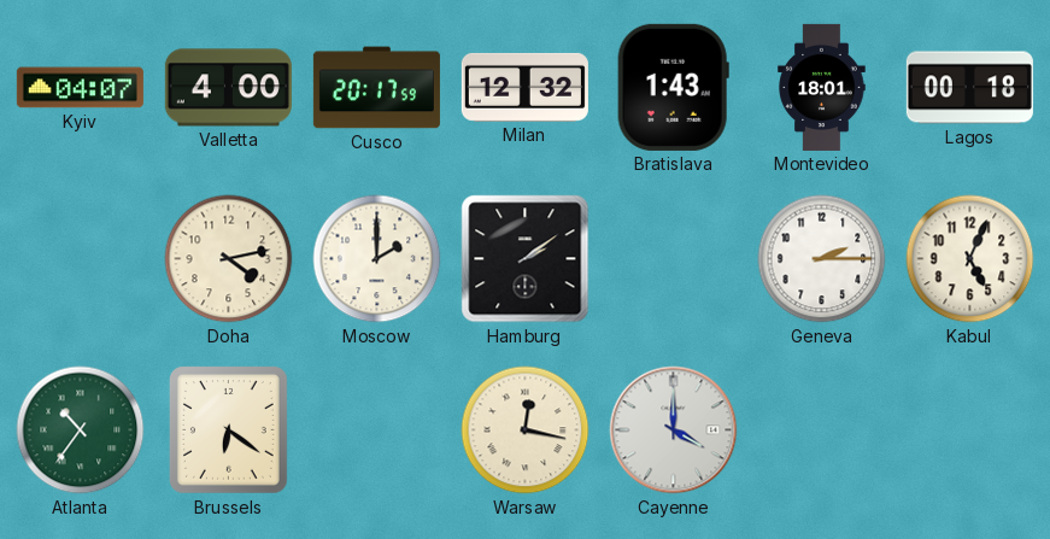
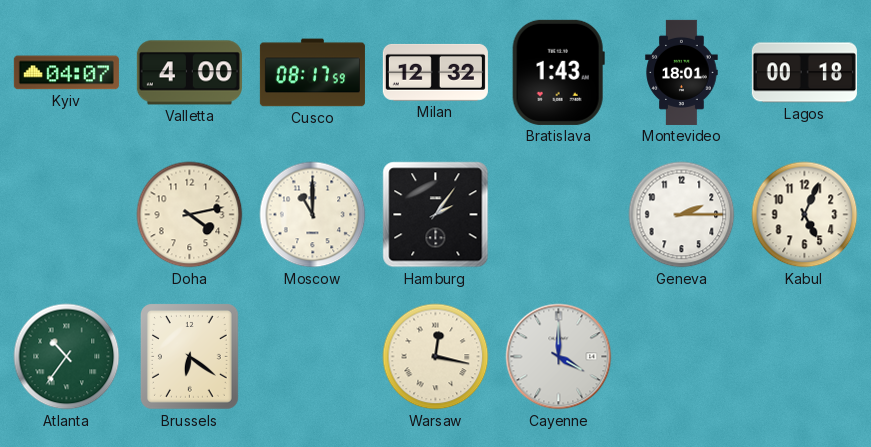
Cusco: 20:17 -> 08:17 (312, 73)
Moscow: 2:00 -> 11:00 (313, 215)
Hamburg: 2:09 -> 2:06 (436, 215)
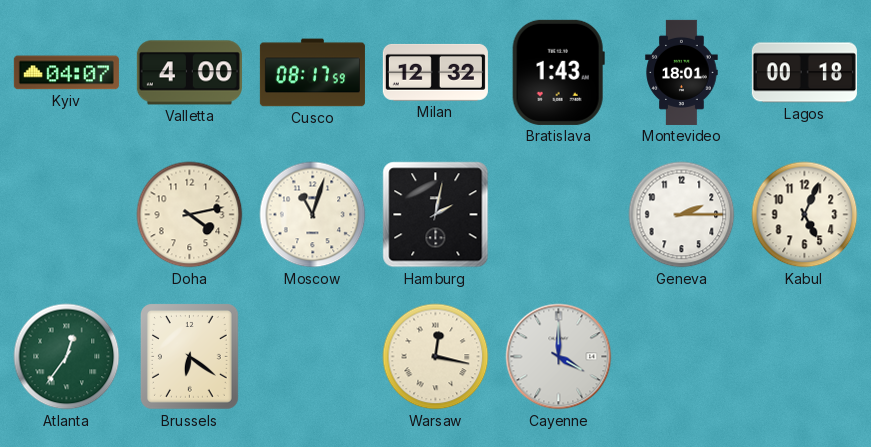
Moscow: 11:00 -> 11:03 (313, 215)
Hamburg: 2:06 -> 2:02 (436, 215)
Atlanta: 10:36 -> 12:36 (67, 357)
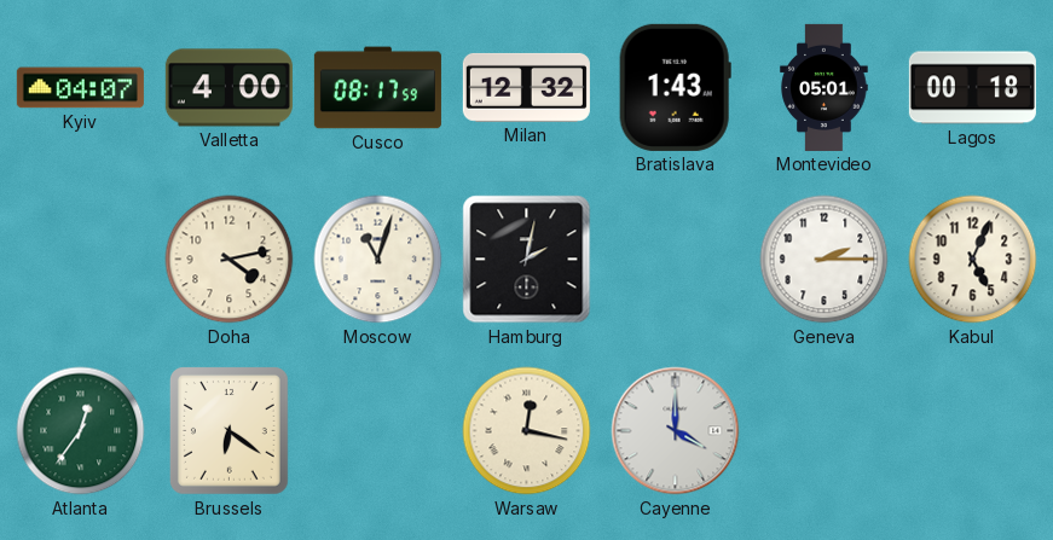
Montevideo: 18:01 -> 05:01 (825, 87)
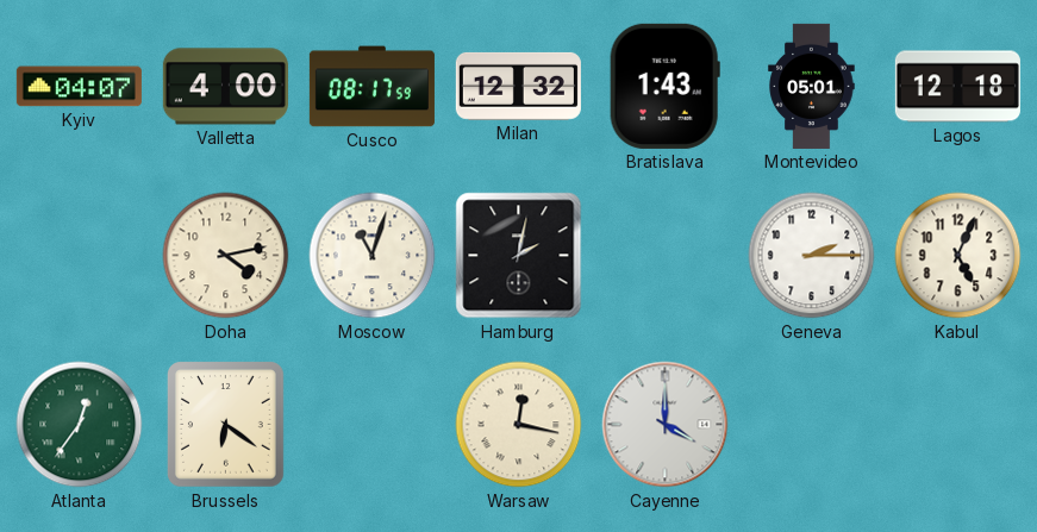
Lagos: 00:18 -> 12:18 (957, 87)
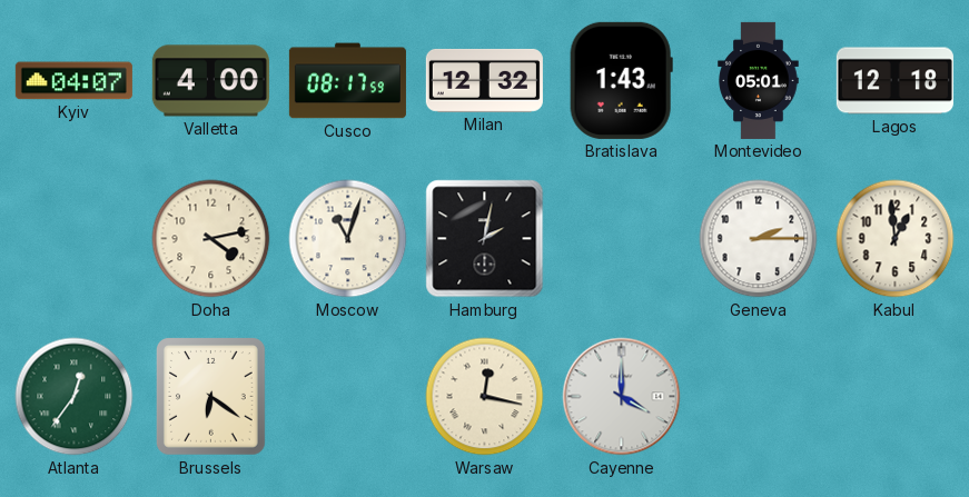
Kabul: 5:04 -> 12:59 (896, 239)
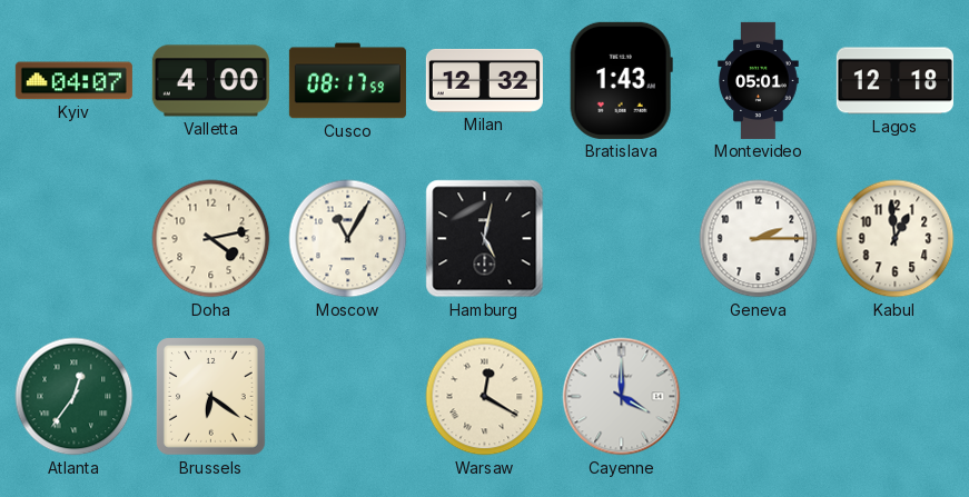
Moscow: 11:03 -> 11:05 (348, 239)
Hamburg: 2:02 -> 5:02 (485, 239)
Warsaw: 12:17 -> 12:20 (485, 397)
